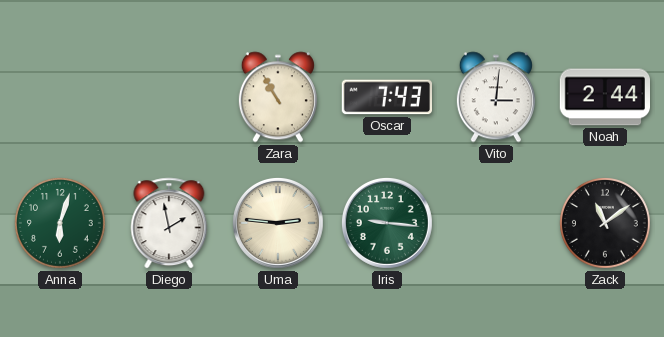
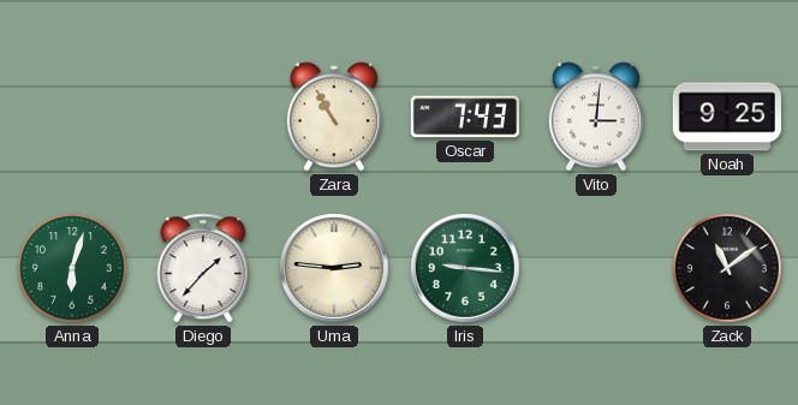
Noah: 2:44 -> 9:25 (726, 117)
Diego: 1:58 -> 1:37 (203, 268)
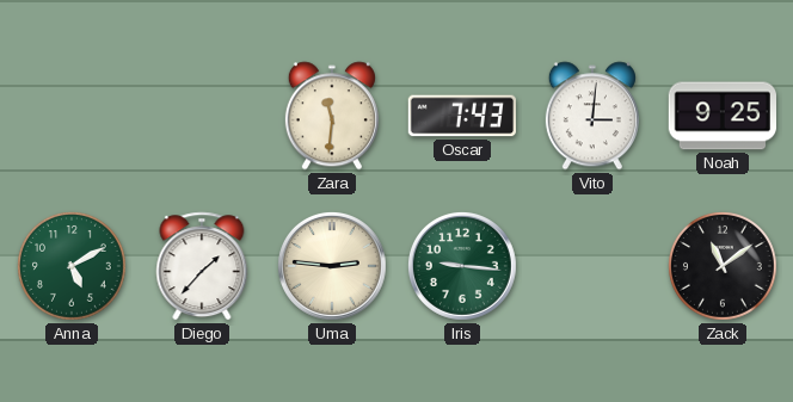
Zara: 10:55 -> 11:31 (332, 116)
Anna: 6:03 -> 5:10 (73, 267)
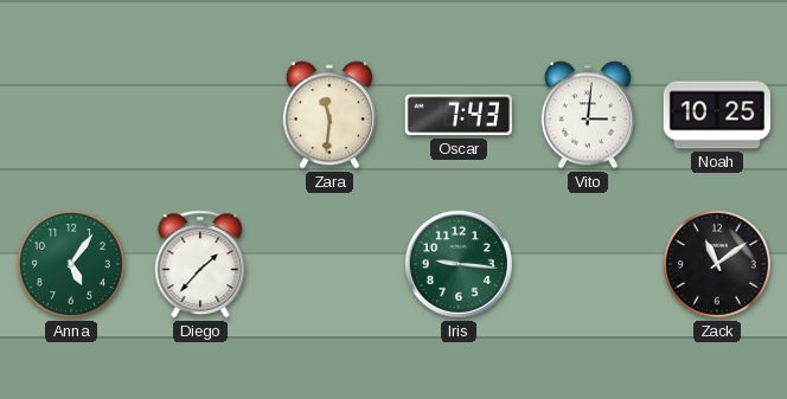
Noah: 9:25 -> 10:25 (716, 115)
Anna: 5:10 -> 5:06 (72, 265)
Uma: 2:46 -> none (332, 266)
